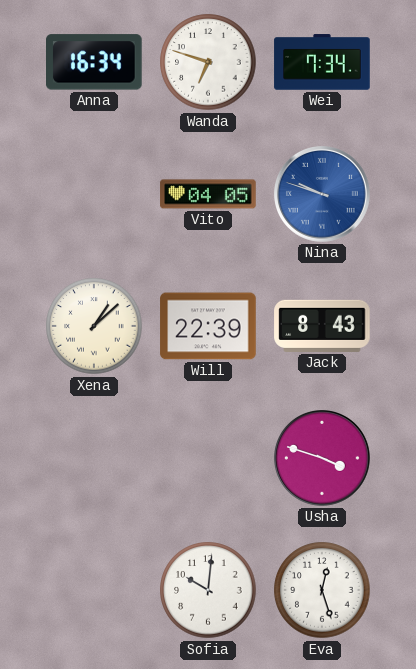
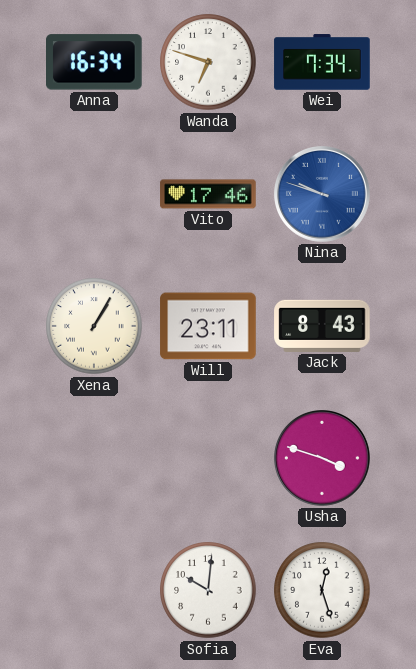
Vito: 04:05 -> 17:46 (208, 194)
Xena: 1:08 -> 1:05 (94, 326)
Will: 22:39 -> 23:11 (208, 326)
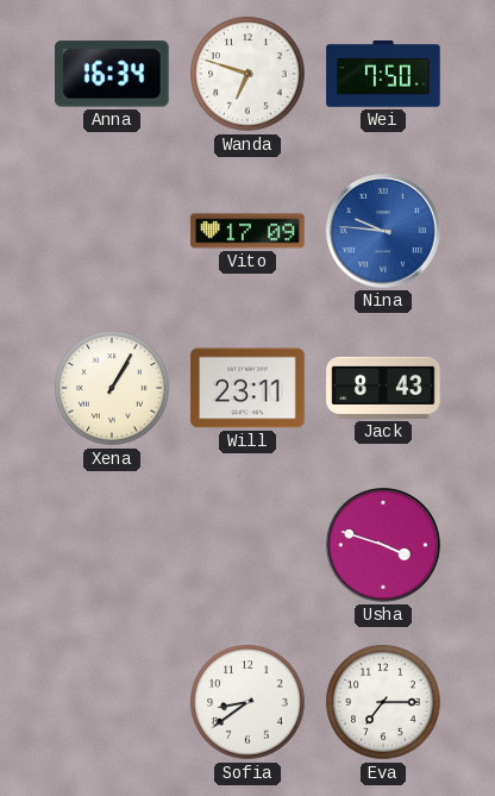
Wei: 7:34 -> 7:50 (383, 74)
Vito: 17:46 -> 17:09 (248, 231)
Nina: 9:48 -> 9:46 (384, 232)
Sofia: 10:01 -> 8:39 (248, 702)
Eva: 12:27 -> 7:15 (383, 702)
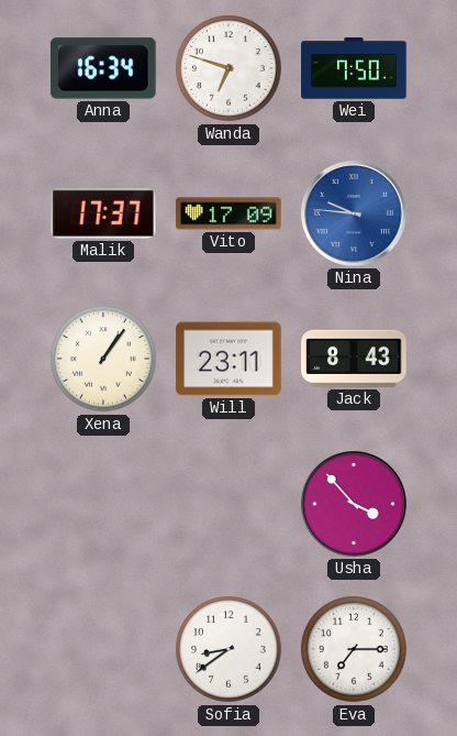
Malik: none -> 17:37 (104, 213)
Xena: 1:05 -> 1:06 (103, 359)
Usha: 3:48 -> 3:53 (355, 505)
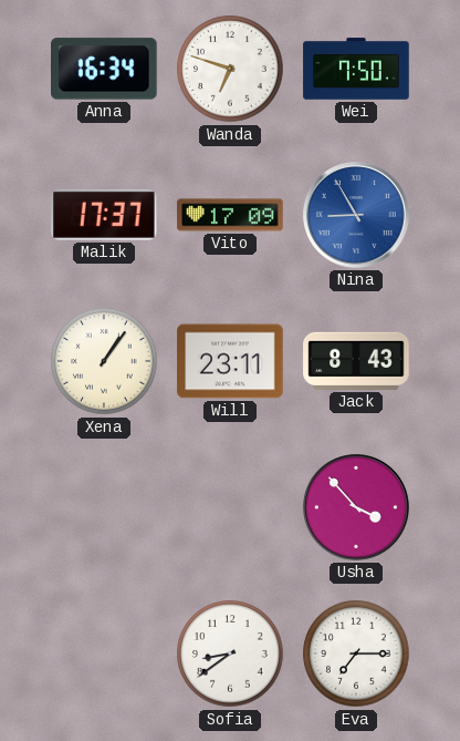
Nina: 9:46 -> 8:55 (357, 216)
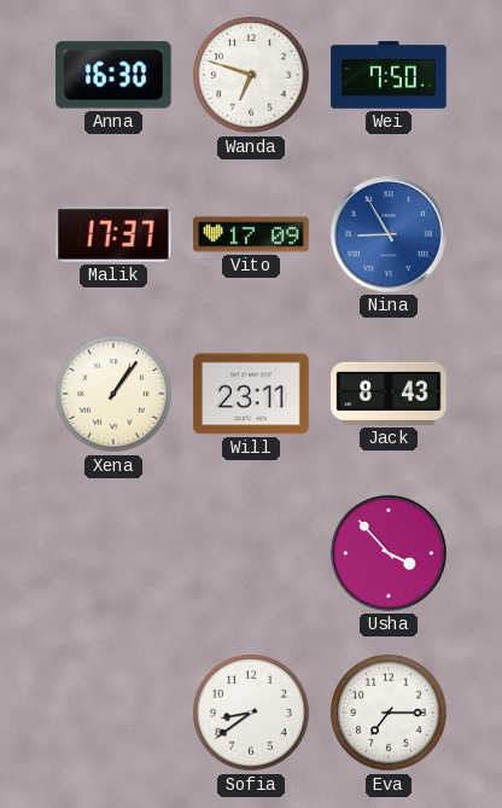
Anna: 16:34 -> 16:30 (115, 75)
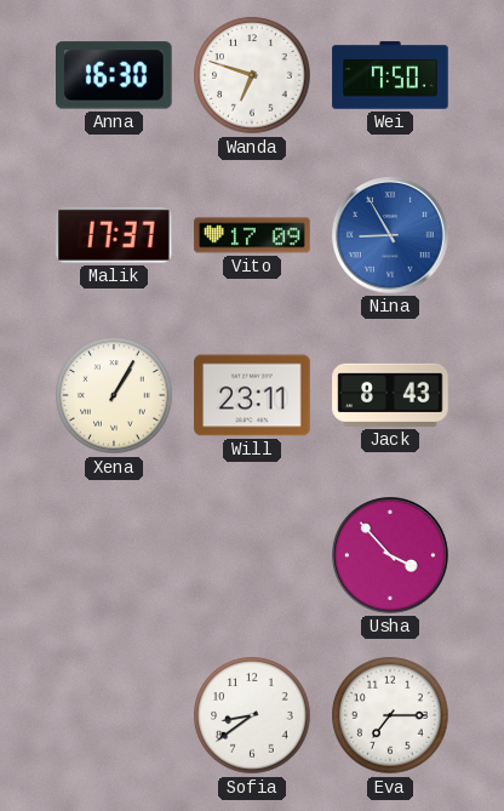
Xena: 1:06 -> 1:05 (114, 395)
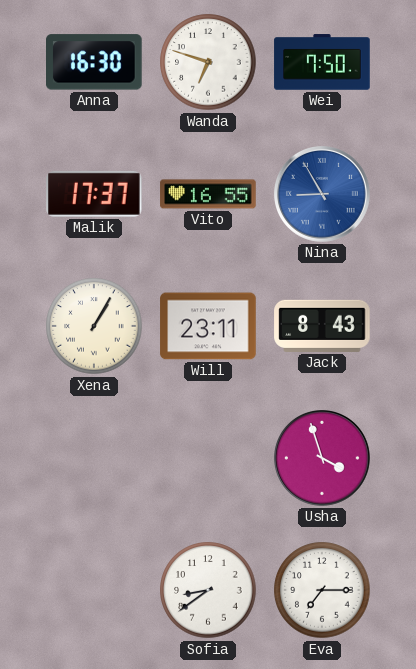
Vito: 17:09 -> 16:55 (208, 194)
Usha: 3:53 -> 3:57 (323, 459)
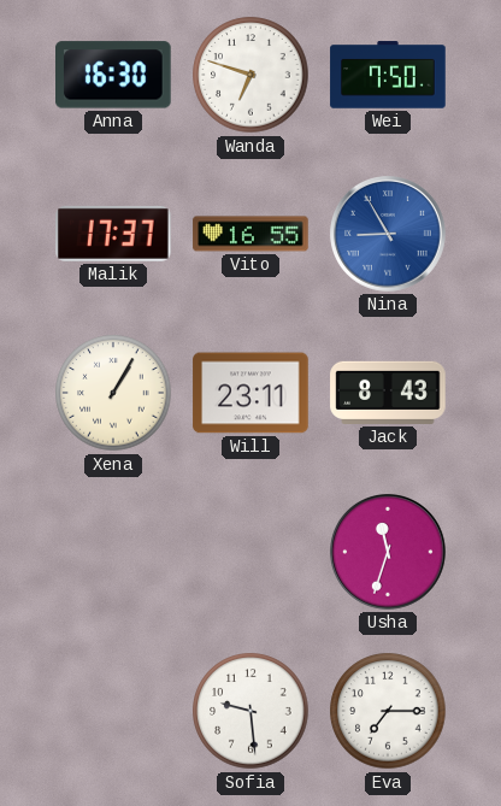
Usha: 3:57 -> 11:33 (389, 553)
Sofia: 8:39 -> 9:29 (250, 711)
